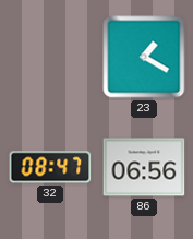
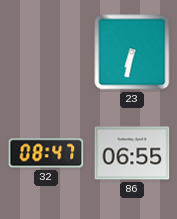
23: 1:20 -> 6:32 (132, 52)
86: 06:56 -> 06:55 (132, 153)
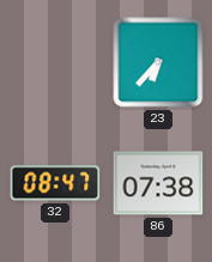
23: 6:32 -> 6:37 (158, 62)
86: 06:55 -> 07:38 (158, 183)
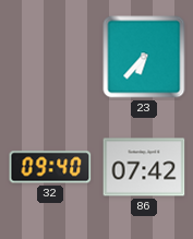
32: 08:47 -> 09:40 (50, 167)
86: 07:38 -> 07:42 (144, 167)
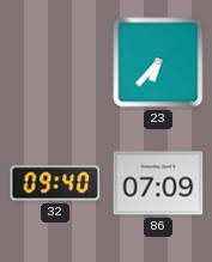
86: 07:42 -> 07:09 (158, 183)
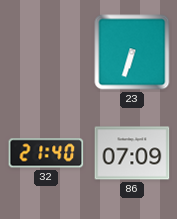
23: 6:37 -> 6:33 (132, 52)
32: 09:40 -> 21:40 (46, 153)
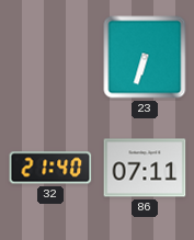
86: 07:09 -> 07:11 (145, 168)
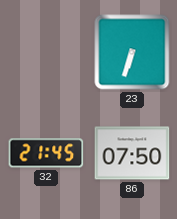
32: 21:40 -> 21:45 (46, 153)
86: 07:11 -> 07:50 (132, 153)
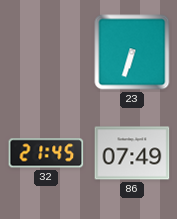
86: 07:50 -> 07:49 (132, 153)
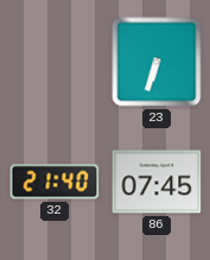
32: 21:45 -> 21:40 (55, 182)
86: 07:49 -> 07:45 (157, 182)
